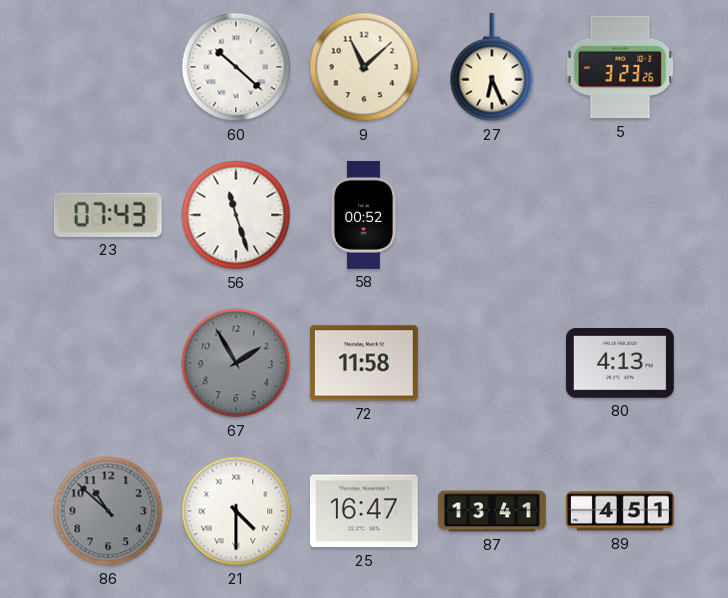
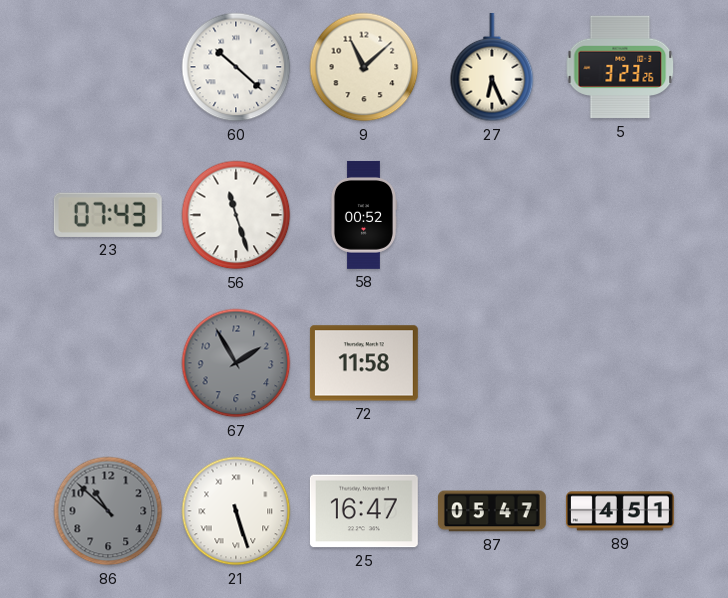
80: 4:13 -> none (620, 364)
21: 4:30 -> 5:27 (236, 511)
87: 13:41 -> 05:47 (492, 511)
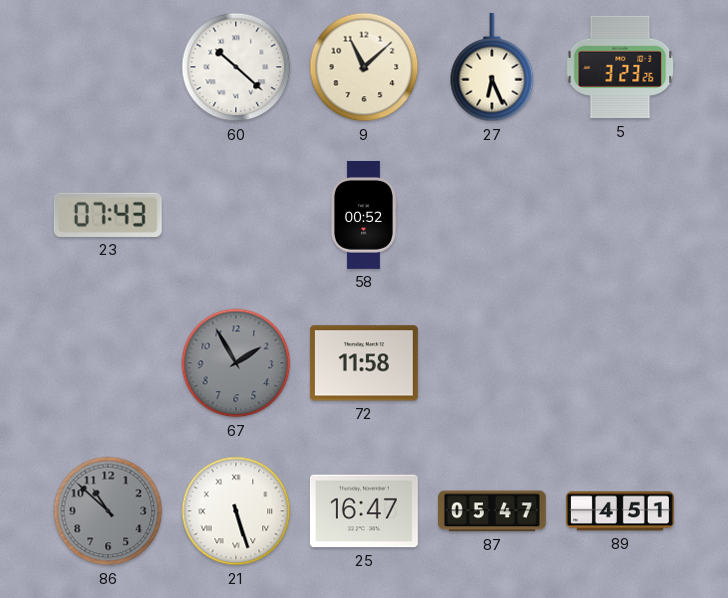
56: 11:27 -> none (236, 215)
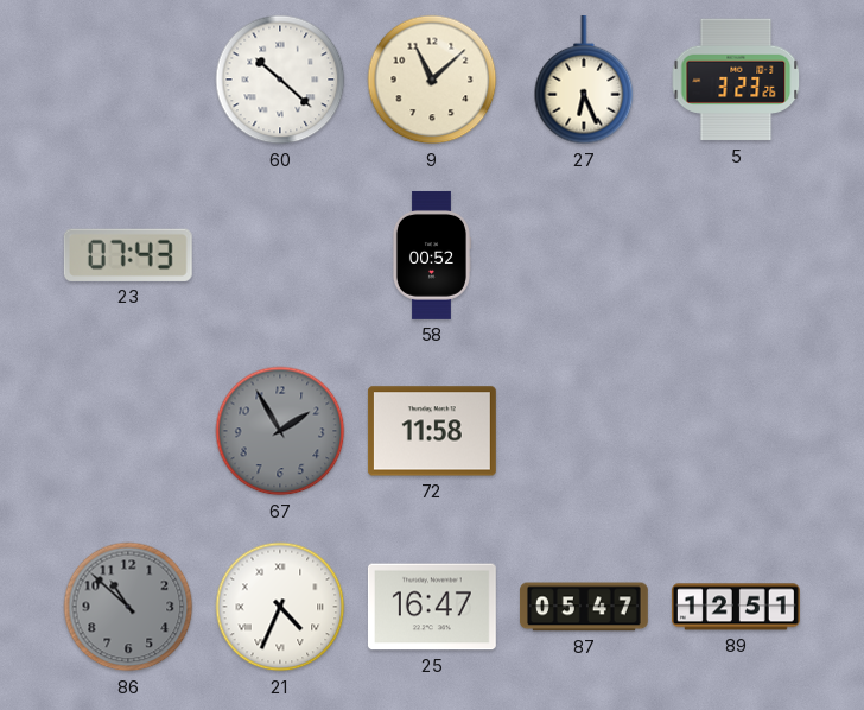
21: 5:27 -> 4:34 (280, 607)
89: 4:51 -> 12:51 (736, 607)
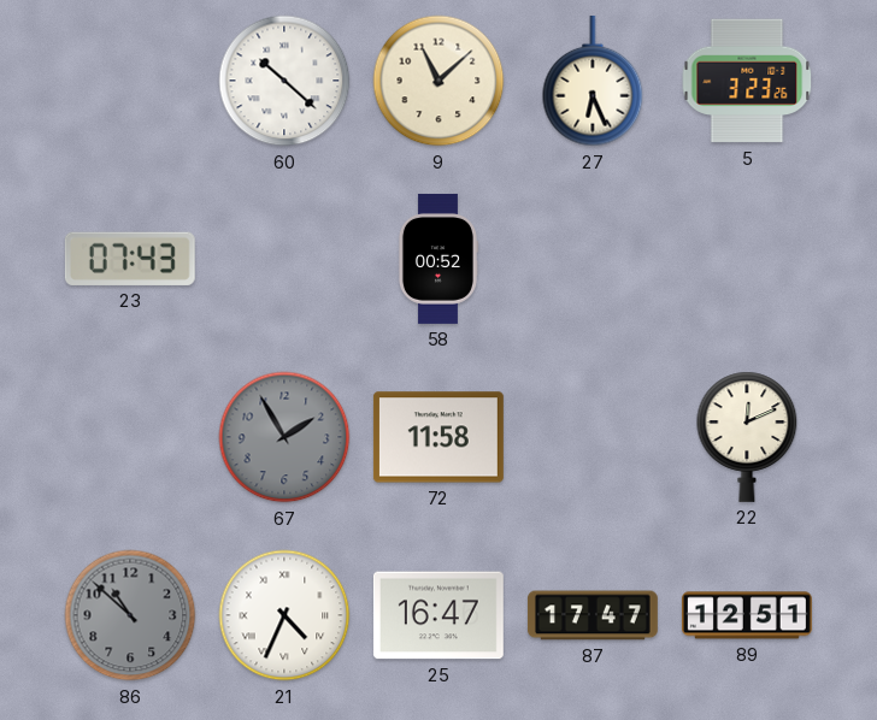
22: none -> 12:11 (747, 437)
87: 05:47 -> 17:47 (593, 615)
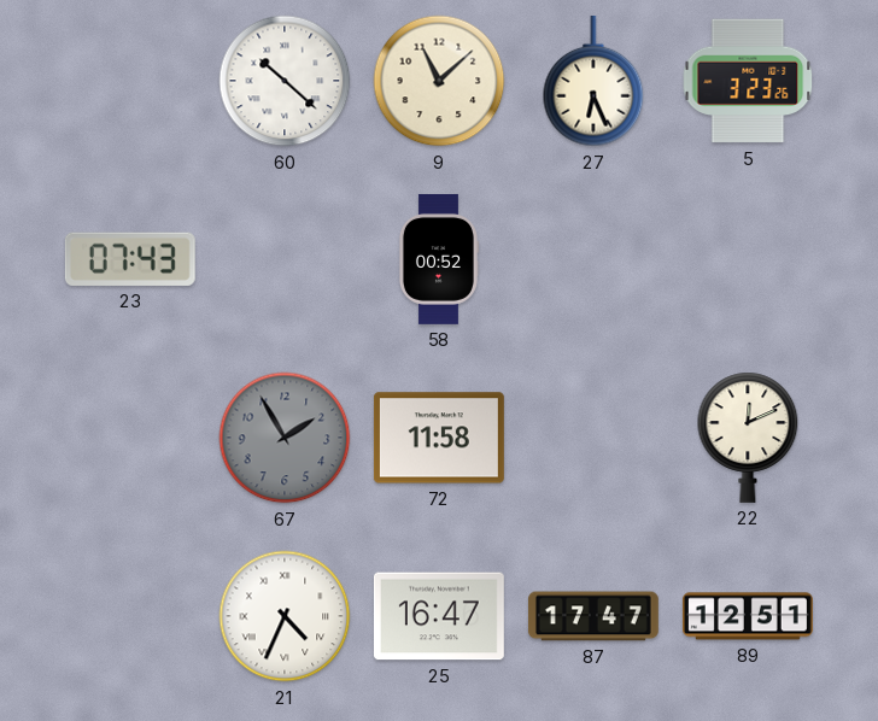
86: 10:52 -> none (130, 615)
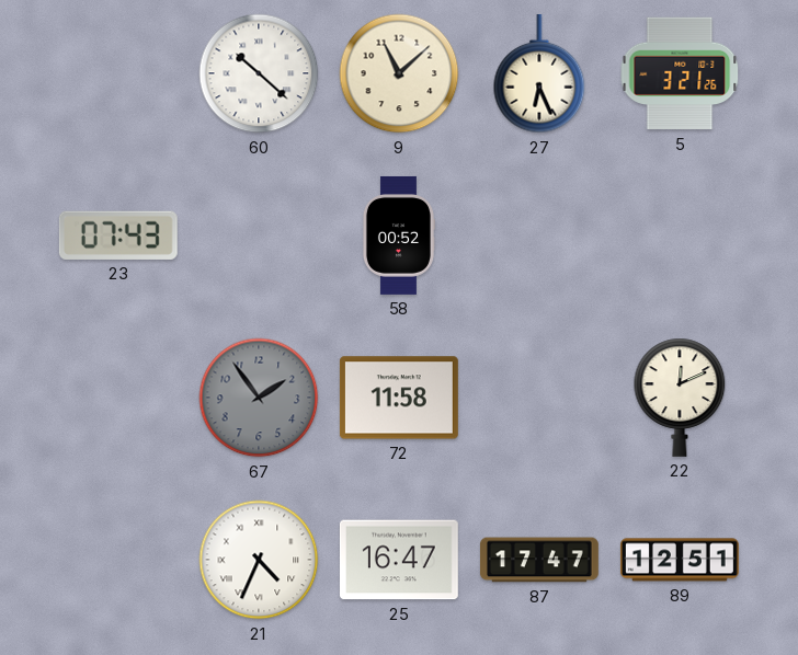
5: 3:23 -> 3:21 (680, 73)
67: 1:55 -> 1:54 (259, 398)
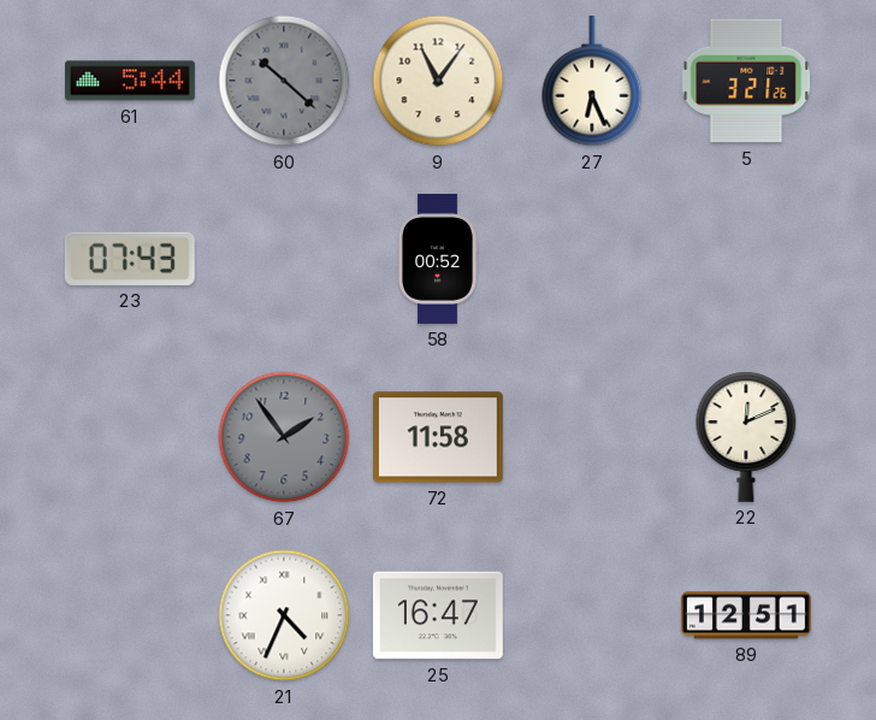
61: none -> 5:44 (130, 81)
60 dial: white -> grey (284, 81)
9: 11:08 -> 11:06 (438, 81)
87: 17:47 -> none (539, 560)
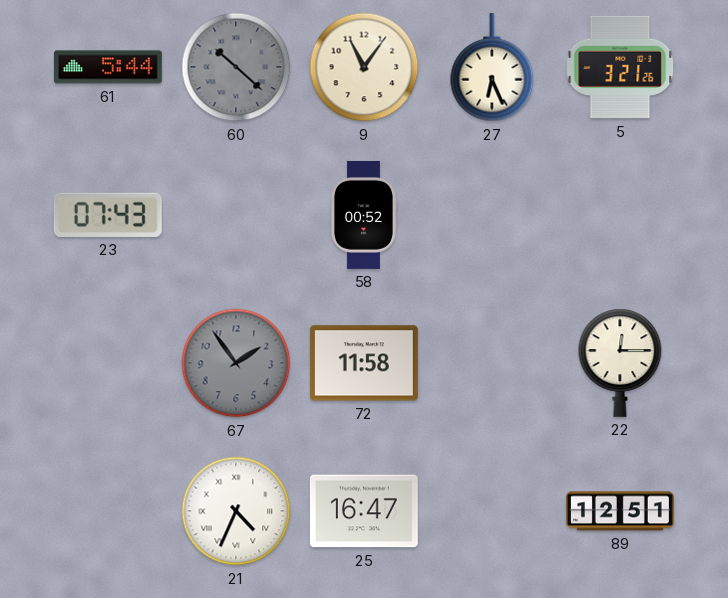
22: 12:11 -> 12:15 (620, 363)
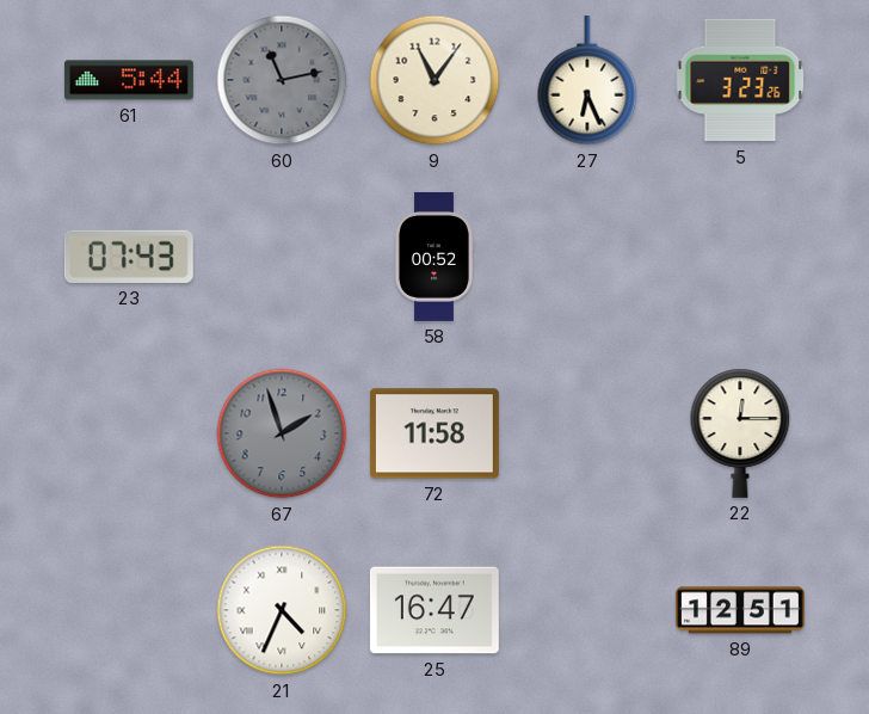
60: 10:22 -> 11:13 (282, 80)
5: 3:21 -> 3:23 (740, 80)
67: 1:54 -> 1:57 (282, 433)
